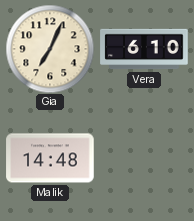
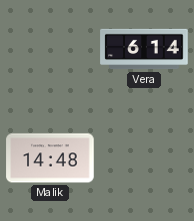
Gia: 7:04 -> none (50, 49)
Vera: 6:10 -> 6:14 (144, 49)
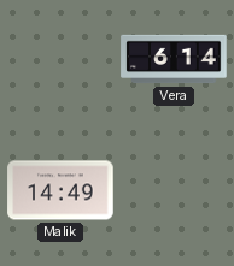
Malik: 14:48 -> 14:49 (60, 190)
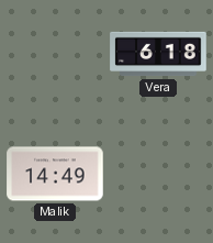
Vera: 6:14 -> 6:18 (158, 54)
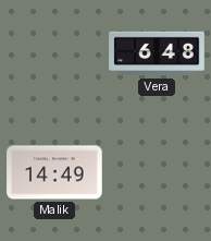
Vera: 6:18 -> 6:48 (157, 53)
